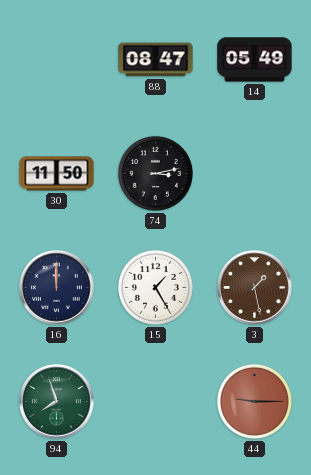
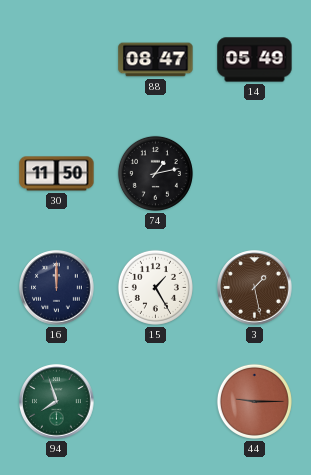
74: 3:13 -> 1:13 (155, 173)
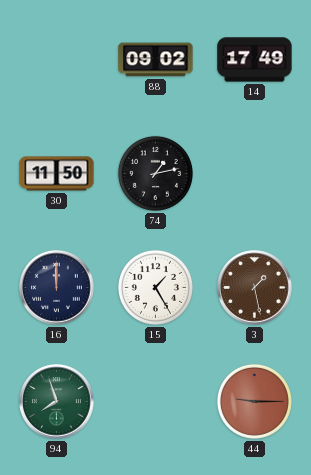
88: 08:47 -> 09:02 (156, 60)
14: 05:49 -> 17:49 (255, 60)
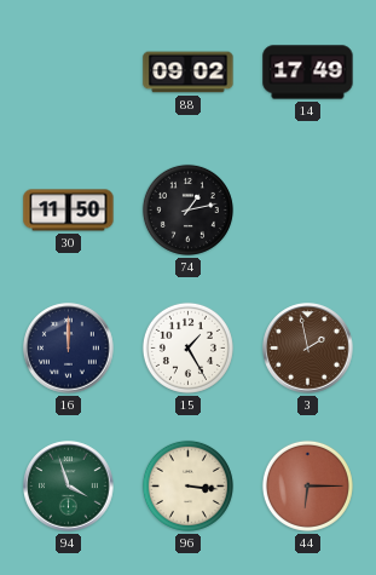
3: 1:28 -> 1:58 (308, 349)
94: 7:57 -> 3:57 (69, 487)
96: none -> 3:16 (187, 485)
44: 9:15 -> 6:15 (307, 485)
